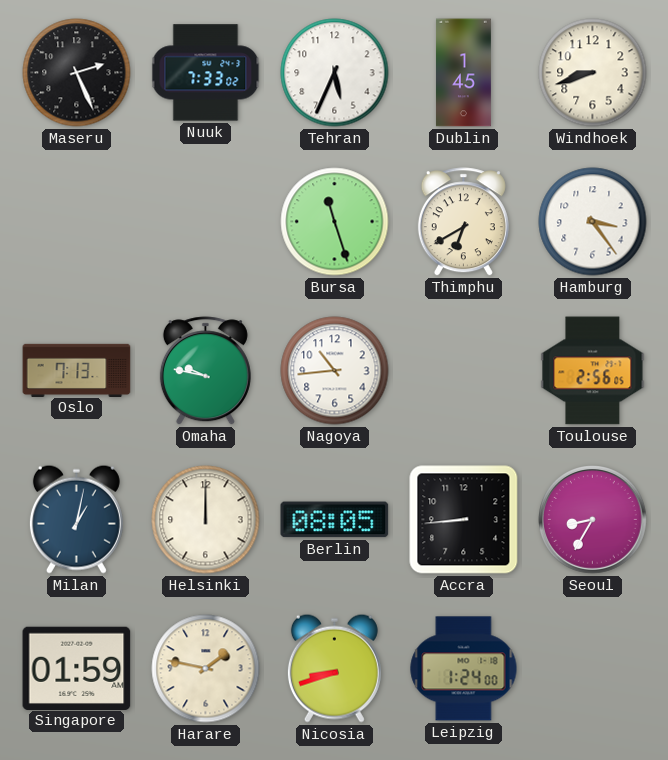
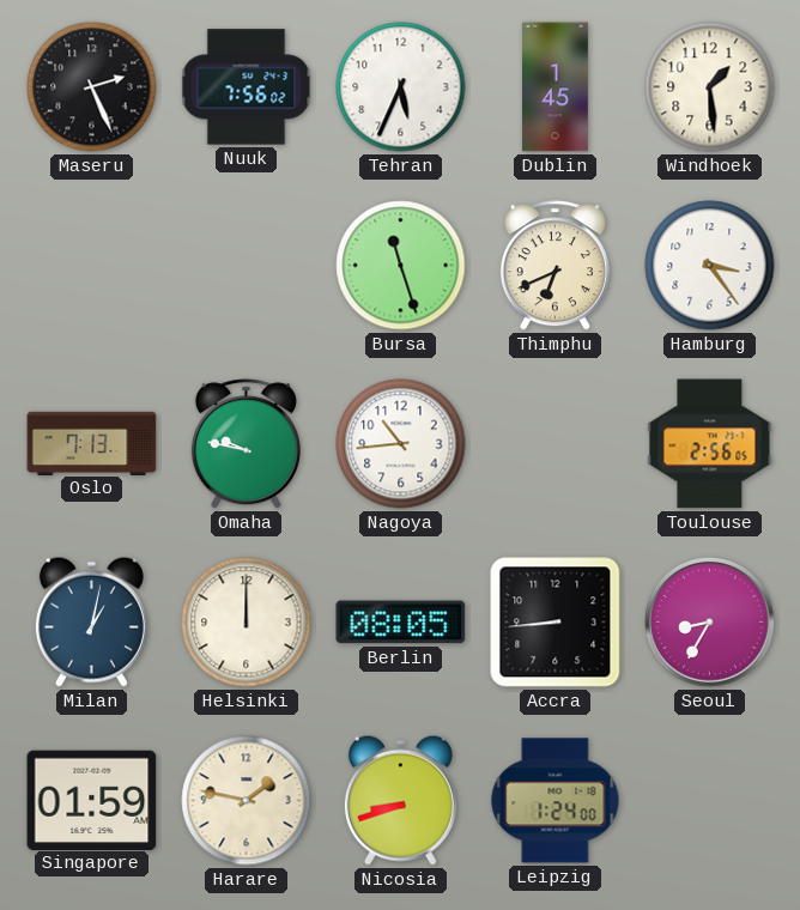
Nuuk: 7:33 -> 7:56 (247, 87)
Windhoek: 8:42 -> 1:29 (710, 87)
Thimphu: 6:40 -> 6:41 (554, 266)
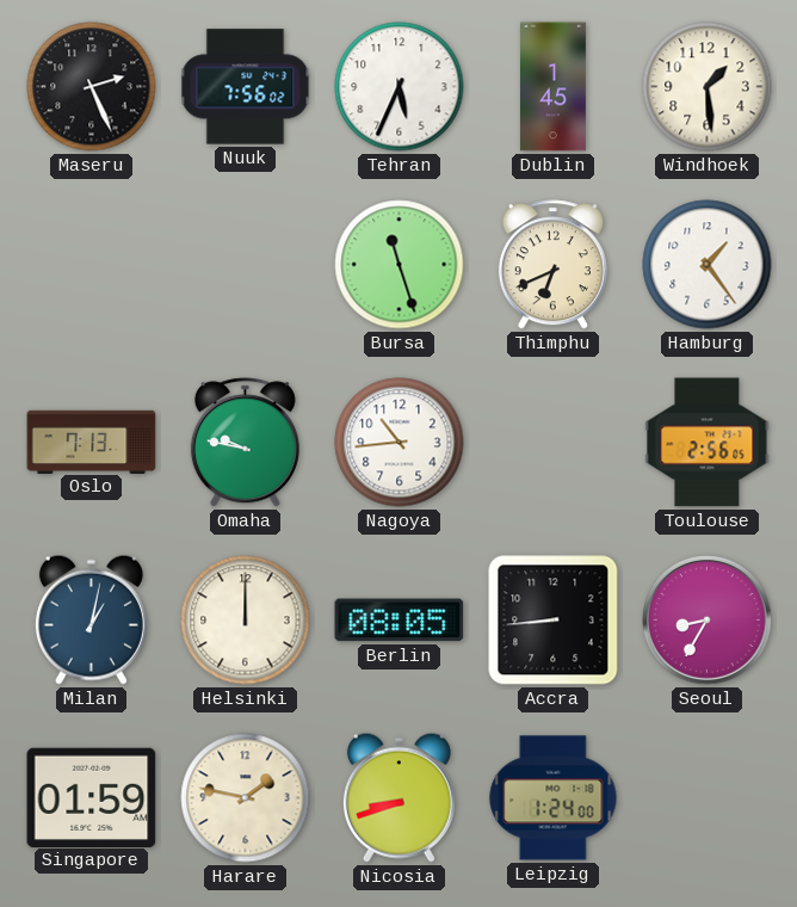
Hamburg: 3:24 -> 1:24 (708, 265)
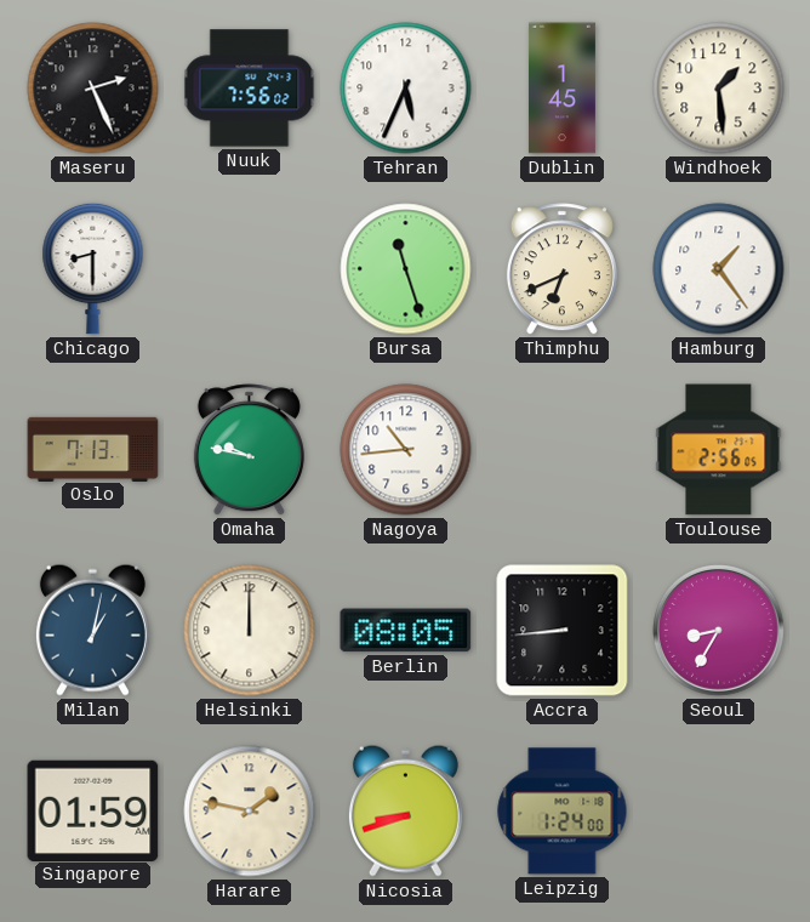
Chicago: none -> 8:30 (93, 268)
